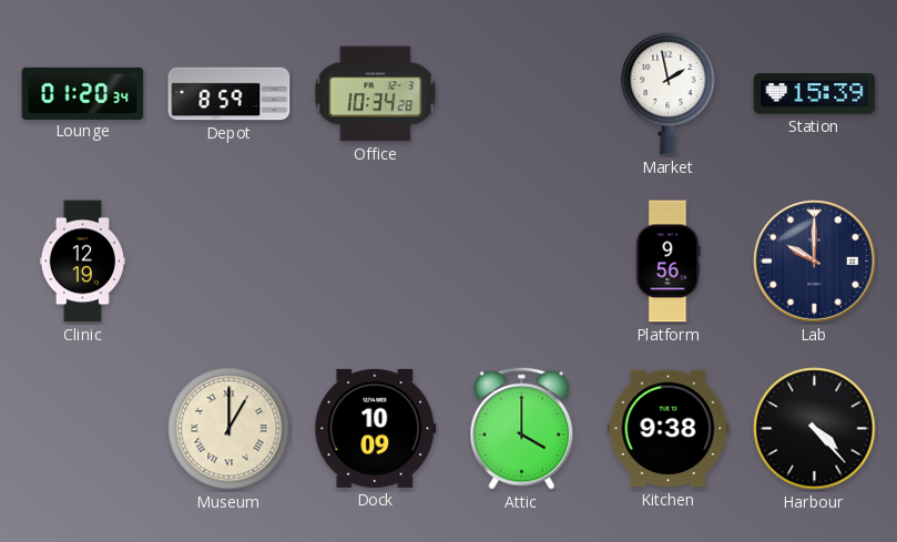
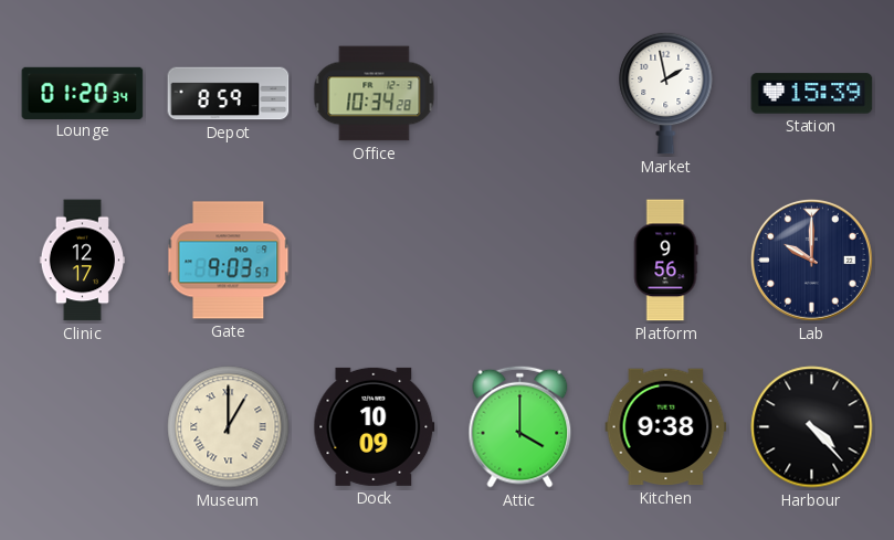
Clinic: 12:19 -> 12:17 (82, 261)
Gate: none -> 9:03 (229, 261)
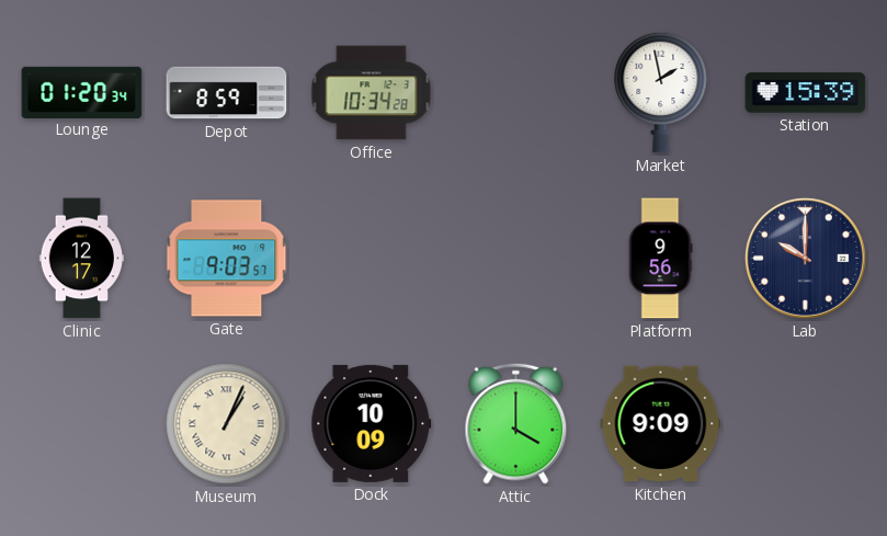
Museum: 1:00 -> 1:04 (227, 424)
Kitchen: 9:38 -> 9:09 (661, 424)
Harbour: 4:23 -> none (812, 427)
